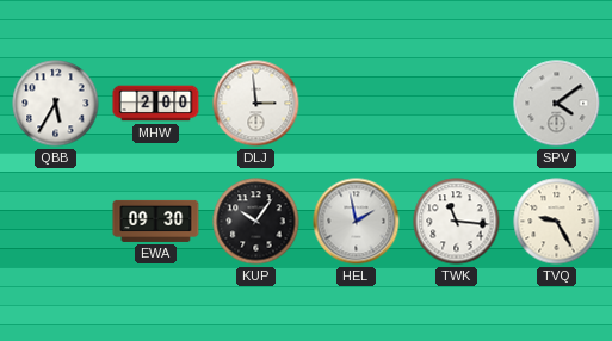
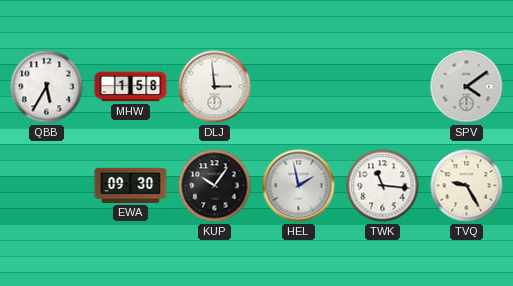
MHW: 2:00 -> 1:58 (131, 87)
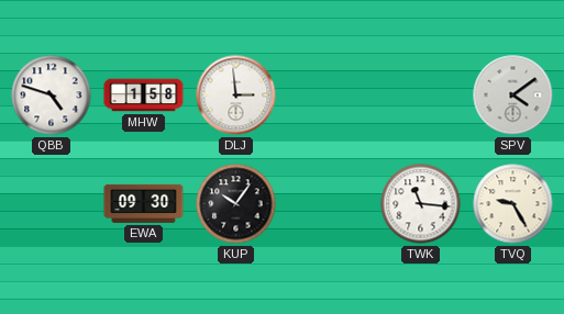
QBB: 5:35 -> 4:48 (52, 96)
HEL: 1:58 -> none (299, 186)
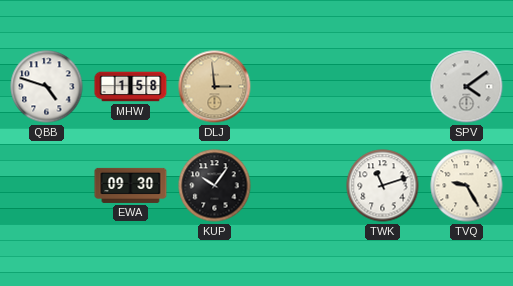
DLJ dial: white -> champagne (215, 87)
TWK: 11:16 -> 11:12 (383, 186)
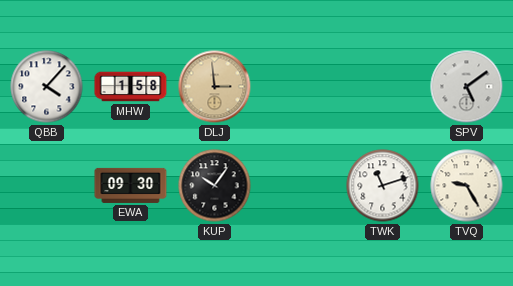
QBB: 4:48 -> 4:07 (47, 87)
SPV: 4:09 -> 5:09 (467, 87)
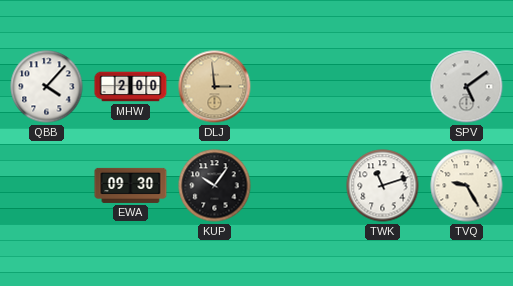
MHW: 1:58 -> 2:00 (131, 87)
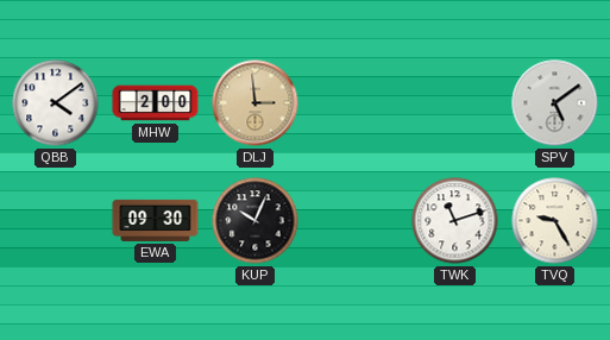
QBB: 4:07 -> 4:09 (56, 103)
KUP: 10:06 -> 10:04 (256, 221)
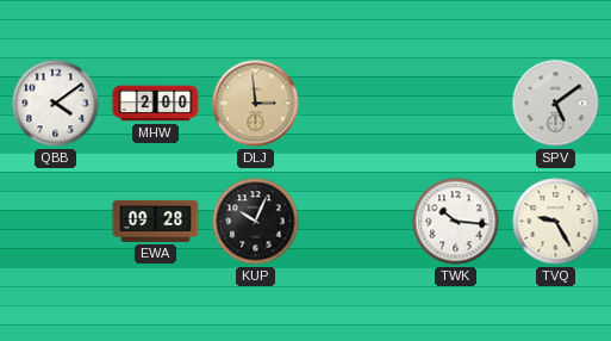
EWA: 09:30 -> 09:28 (156, 221)
TWK: 11:12 -> 10:16 (456, 222)
